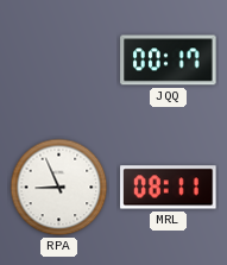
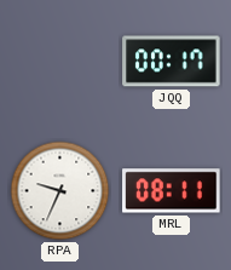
RPA: 8:56 -> 9:34 (60, 191)
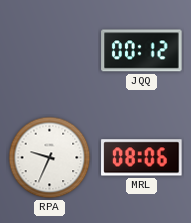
JQQ: 00:17 -> 00:12 (142, 51)
MRL: 08:11 -> 08:06 (142, 158)
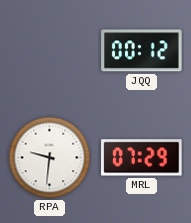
RPA: 9:34 -> 9:31 (50, 158)
MRL: 08:06 -> 07:29 (142, 158)
